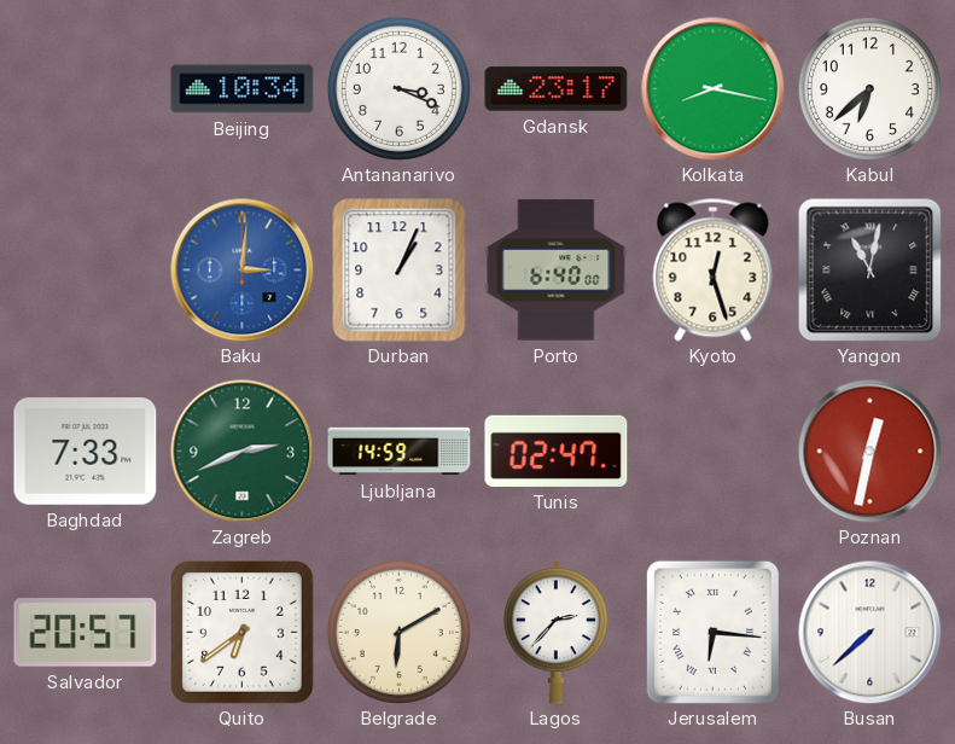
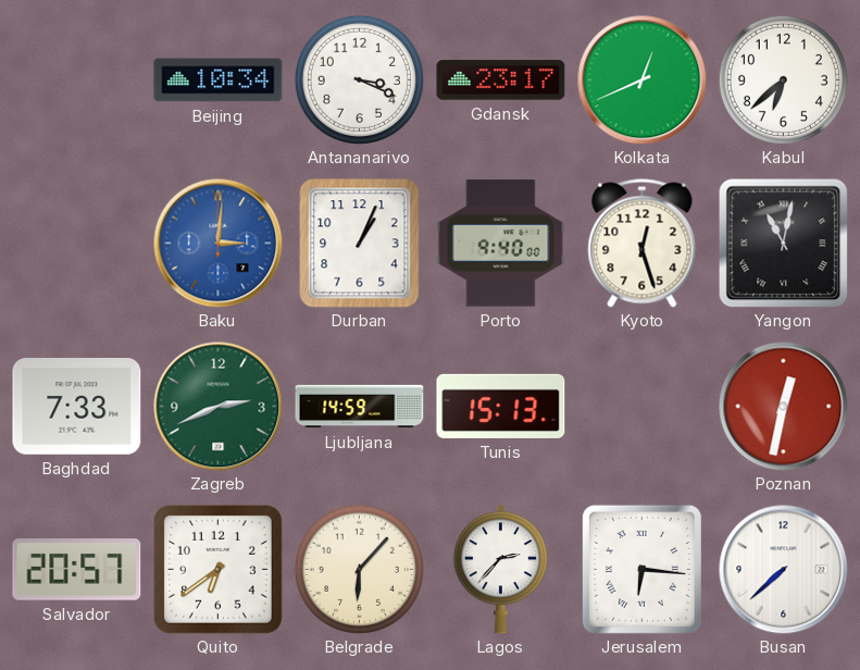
Kolkata: 8:17 -> 12:41 (643, 80)
Porto: 6:40 -> 9:40 (501, 244)
Tunis: 02:47 -> 15:13 (501, 406)
Belgrade: 6:10 -> 6:07 (359, 569)
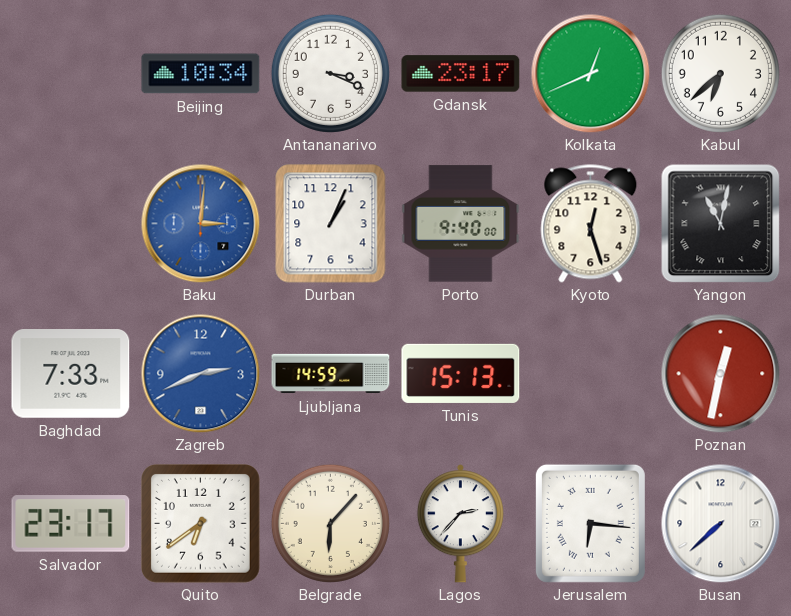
Zagreb dial: green -> blue (201, 374)
Salvador: 20:57 -> 23:17 (71, 524)
